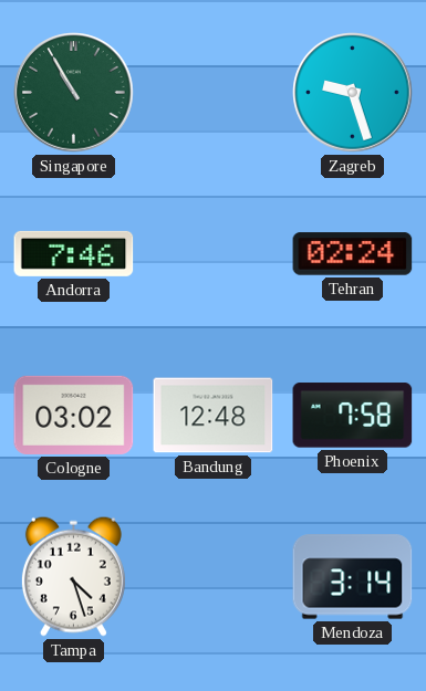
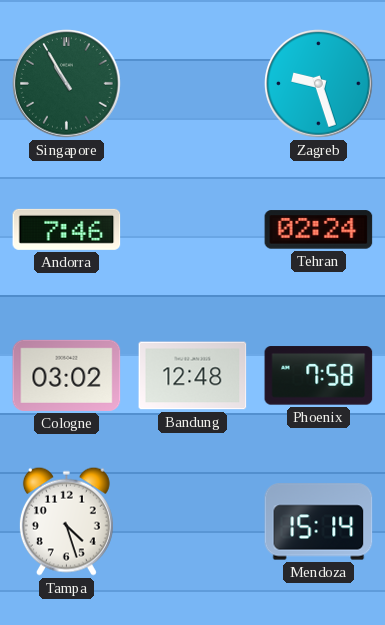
Mendoza: 3:14 -> 15:14 (319, 522)
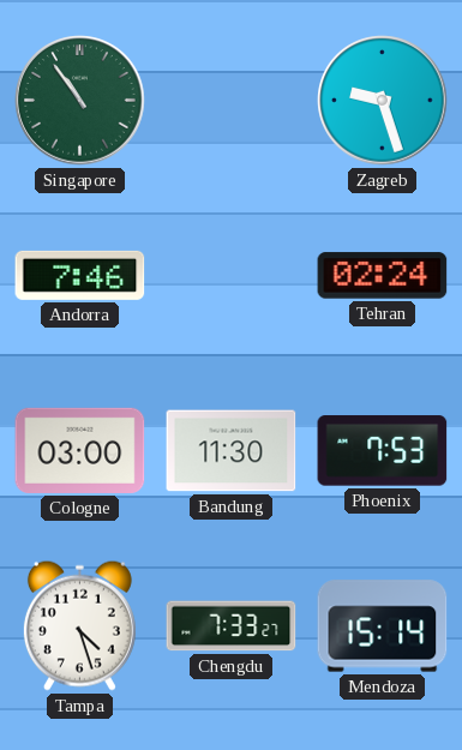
Singapore: 10:55 -> 10:54 (80, 101)
Cologne: 03:02 -> 03:00 (80, 450)
Bandung: 12:48 -> 11:30 (232, 451)
Phoenix: 7:58 -> 7:53 (383, 451)
Chengdu: none -> 7:33 (232, 626)
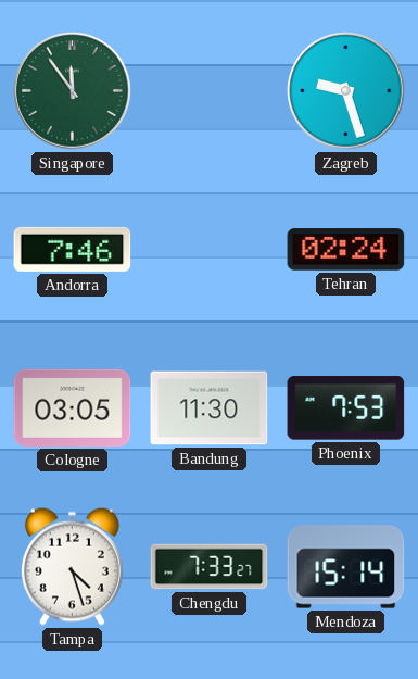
Singapore: 10:54 -> 11:54 (73, 91)
Cologne: 03:00 -> 03:05 (73, 407)
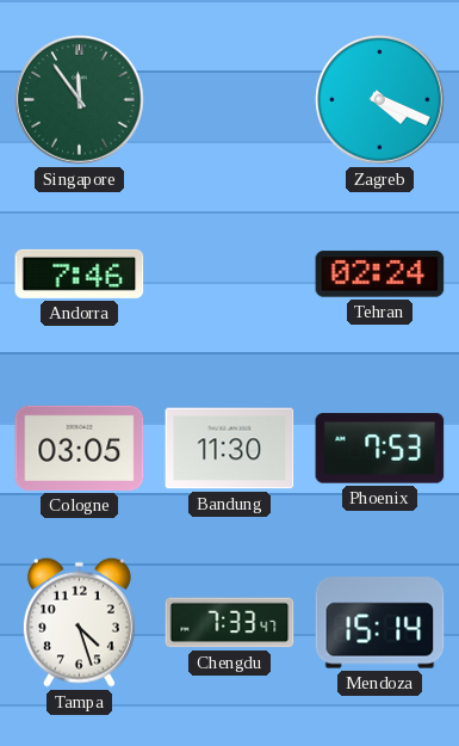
Zagreb: 9:27 -> 4:19 (380, 100)
Chengdu: 7:33:27 -> 7:33:47 (230, 623)
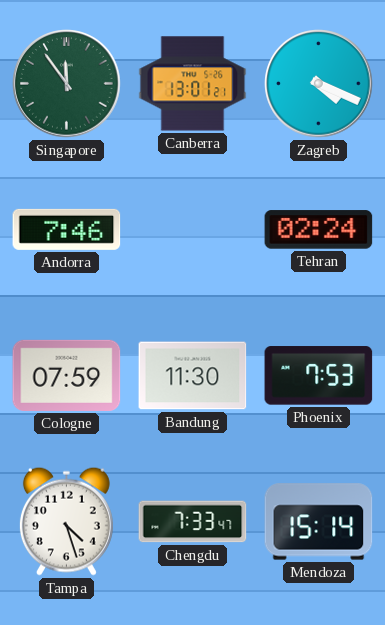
Canberra: none -> 13:01 (193, 84)
Cologne: 03:05 -> 07:59 (67, 375)
